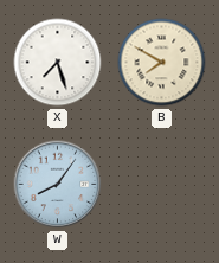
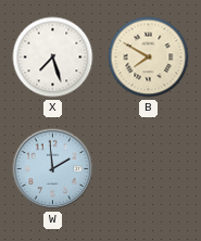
W: 8:06 -> 1:59 (53, 169)
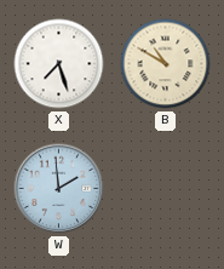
B: 7:50 -> 10:50 (166, 64)
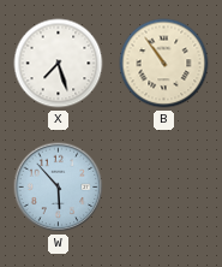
B: 10:50 -> 10:54 (164, 64)
W: 1:59 -> 5:53 (59, 188)
